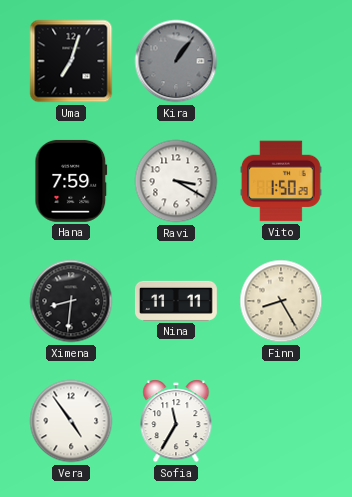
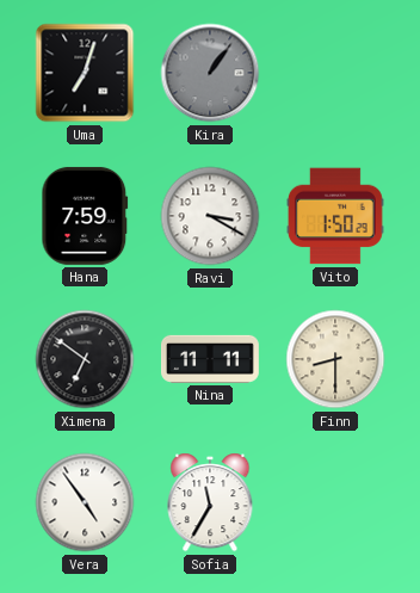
Ximena: 8:31 -> 6:51 (85, 359)
Finn: 8:25 -> 8:30 (335, 359)
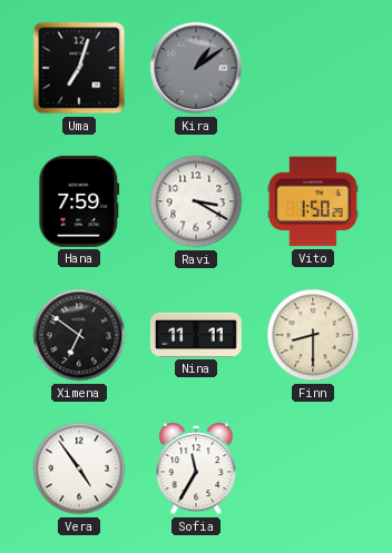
Kira: 1:06 -> 1:09 (196, 68)
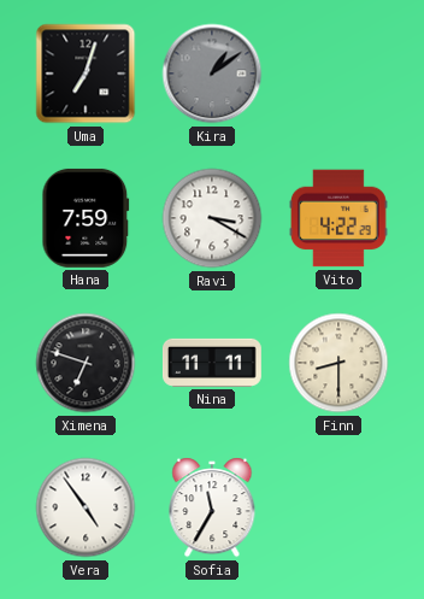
Vito: 1:50 -> 4:22 (338, 218)
Ximena: 6:51 -> 6:48 (86, 363)
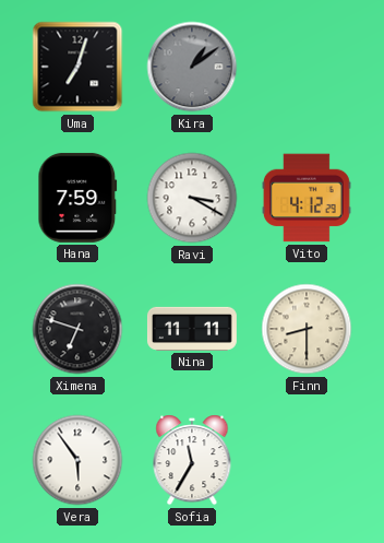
Vito: 4:22 -> 4:12 (307, 198)
Vera: 4:54 -> 5:54 (77, 460)
